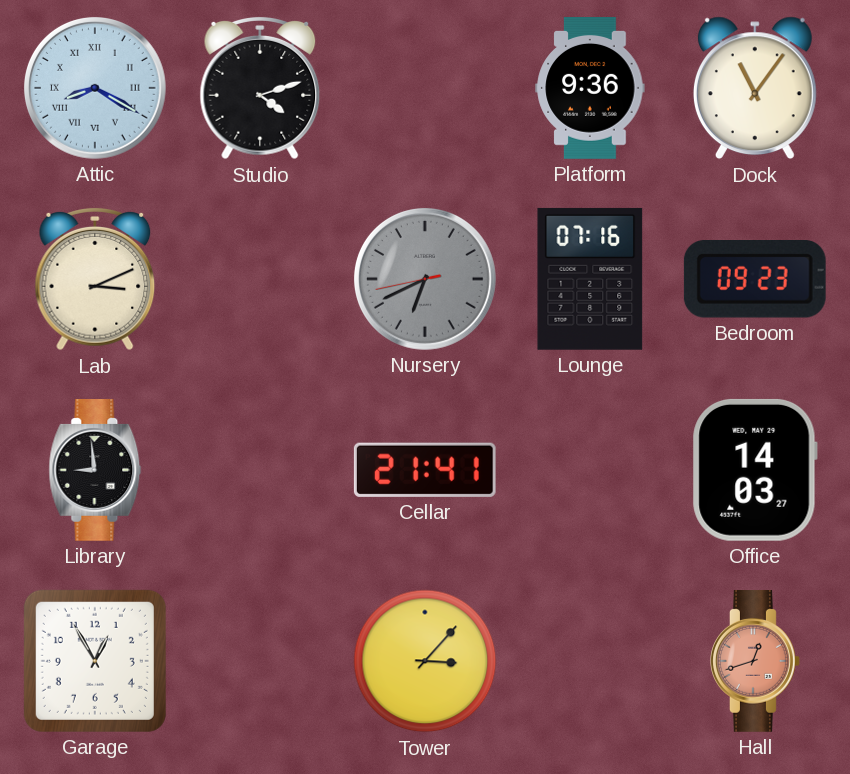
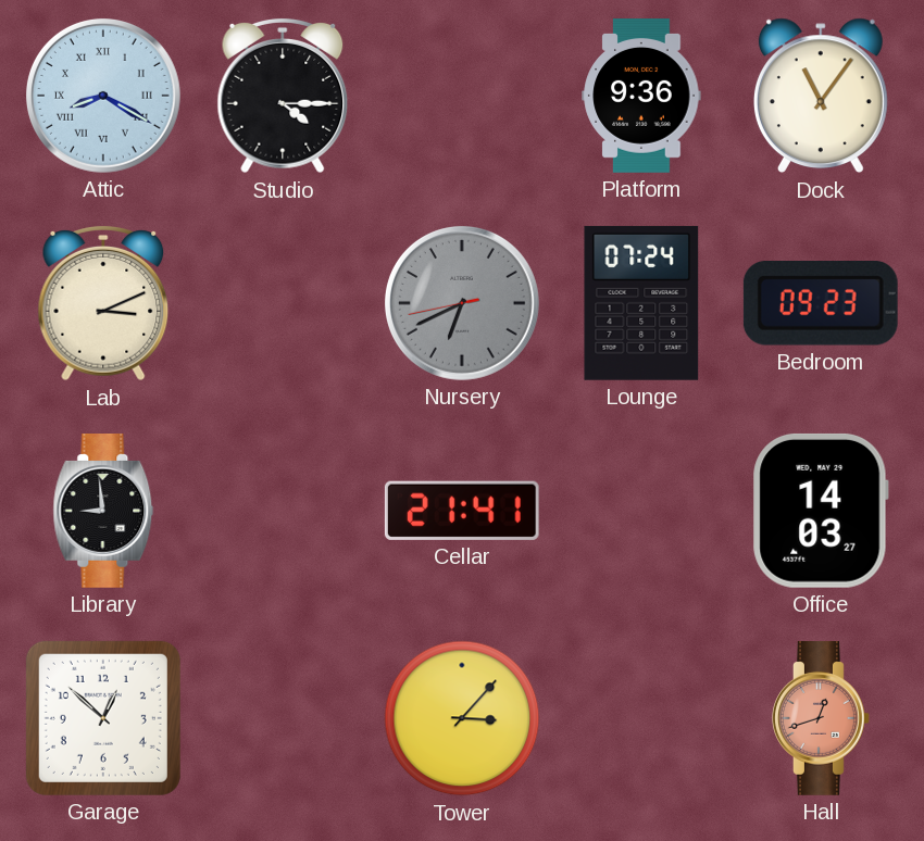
Studio: 4:12 -> 4:15 (283, 96)
Lounge: 07:16 -> 07:24 (641, 303)
Garage: 12:55 -> 12:52 (103, 718)
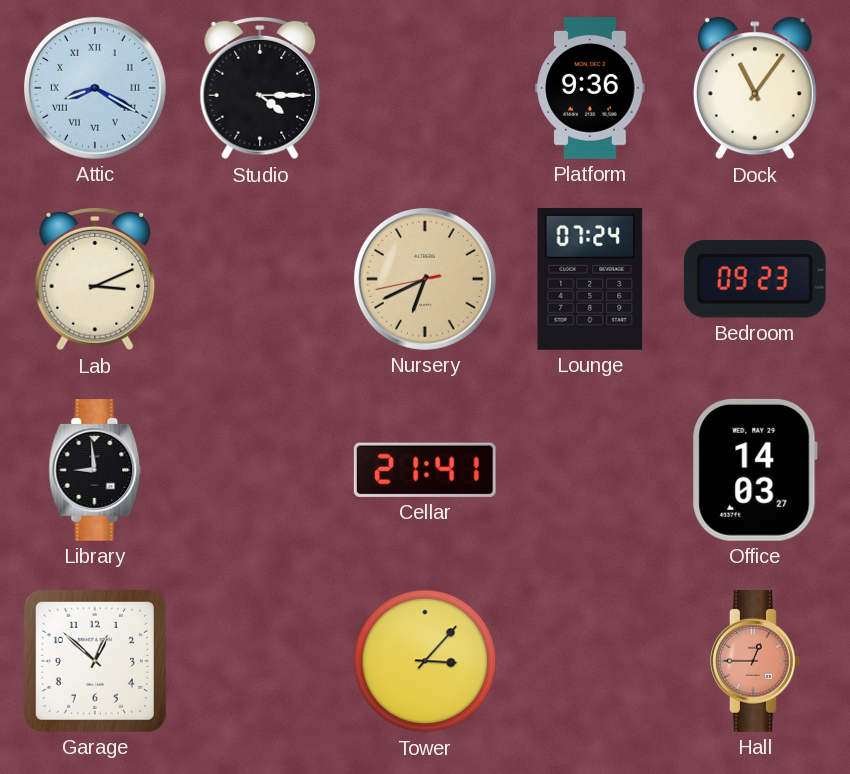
Nursery dial: grey -> champagne (425, 279)
Hall: 12:42 -> 12:45 (756, 662)
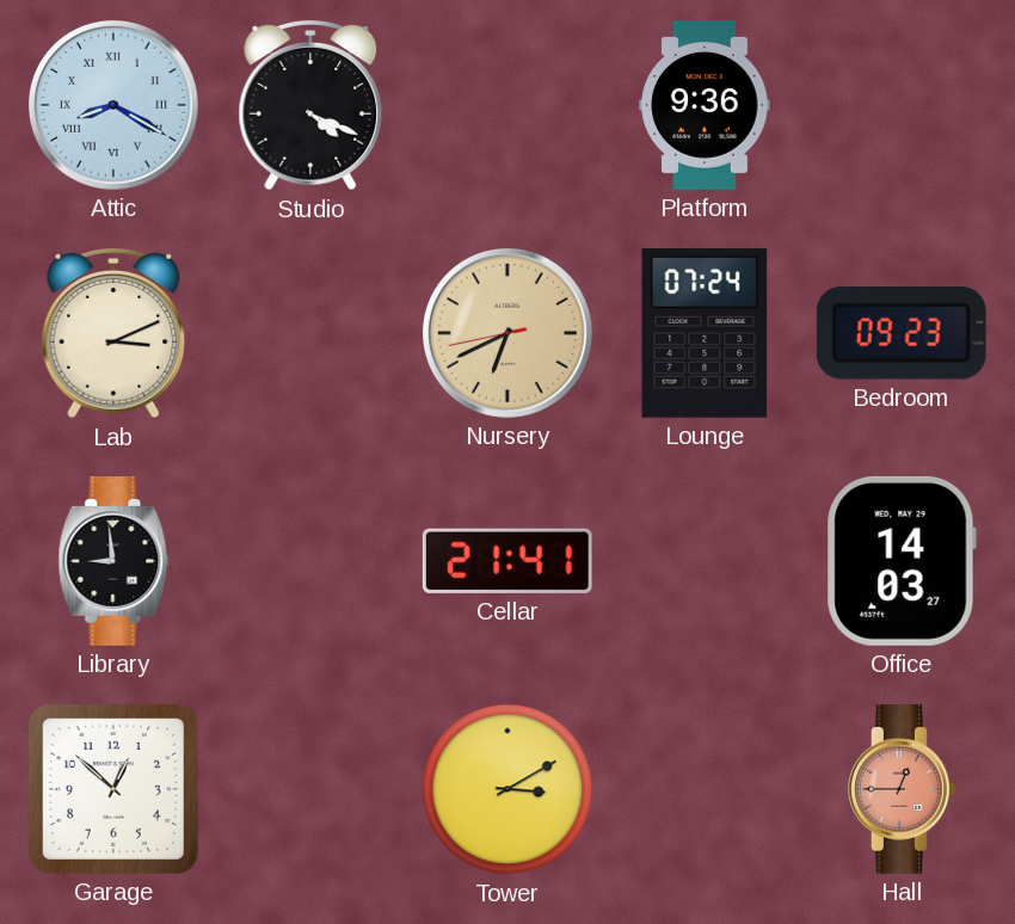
Studio: 4:15 -> 4:19 (310, 105)
Dock: 11:06 -> none (755, 88)
Tower: 3:07 -> 3:10 (507, 789)
